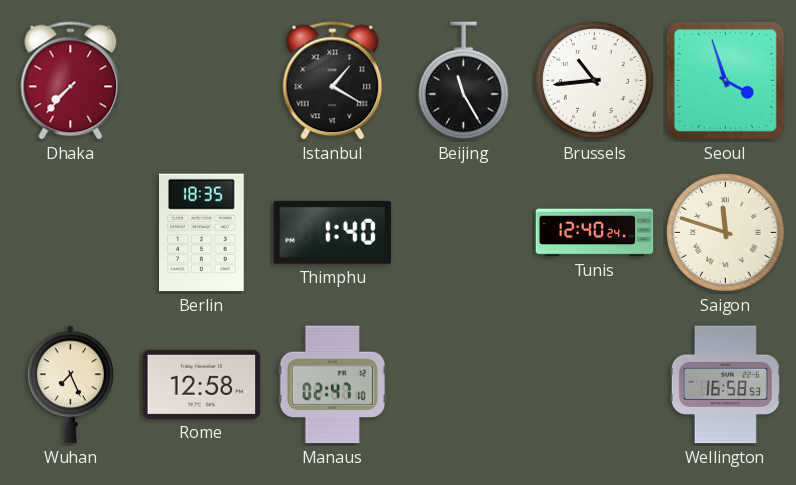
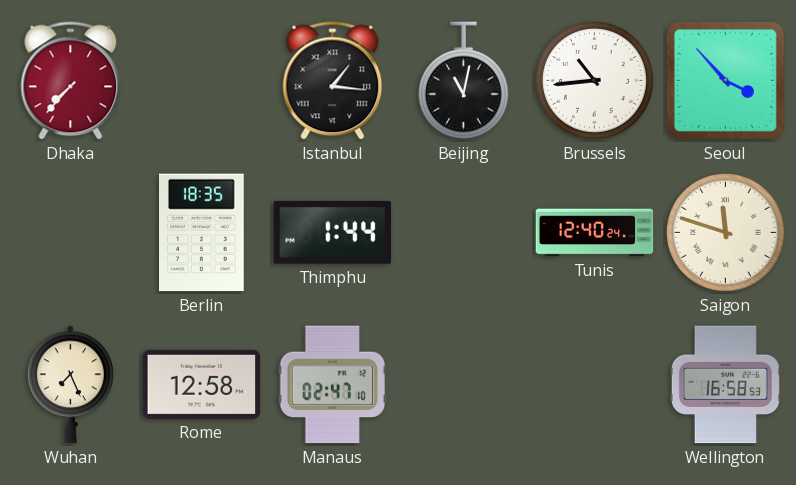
Istanbul: 1:20 -> 1:16 (333, 81)
Beijing: 11:25 -> 11:02 (463, 81)
Seoul: 3:57 -> 3:53 (725, 80)
Thimphu: 1:40 -> 1:44 (333, 232)
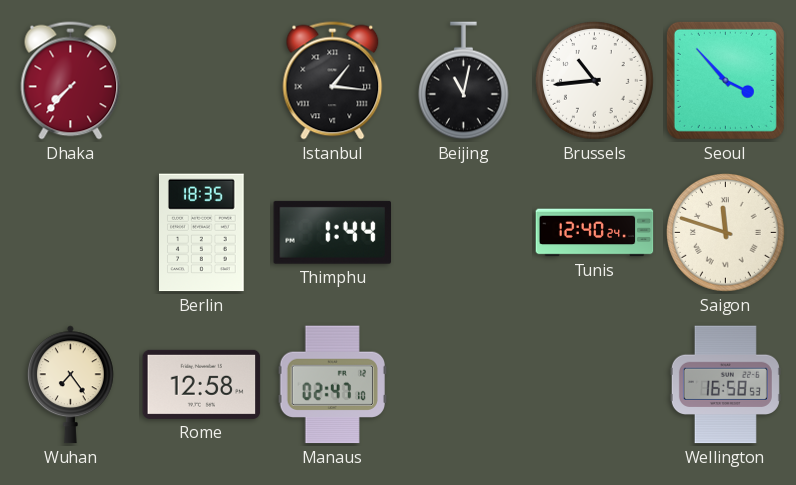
Wuhan: 7:26 -> 7:24 (70, 385)
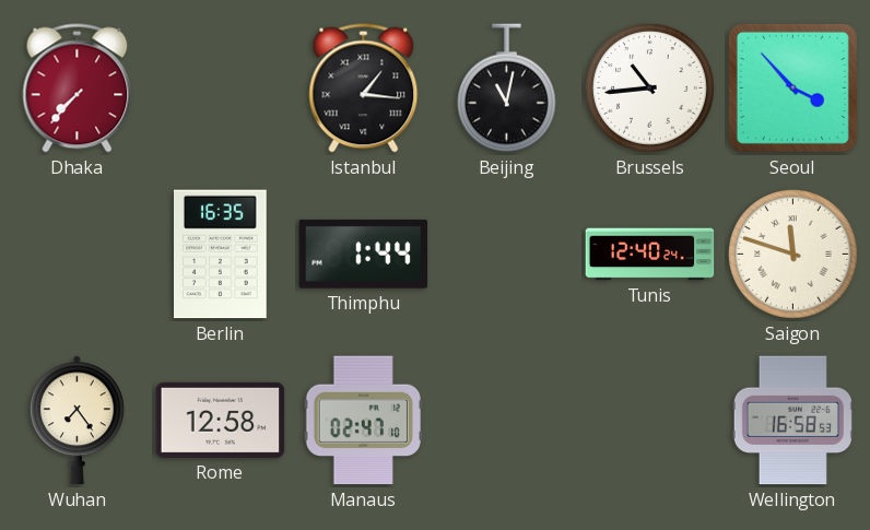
Berlin: 18:35 -> 16:35 (221, 255)
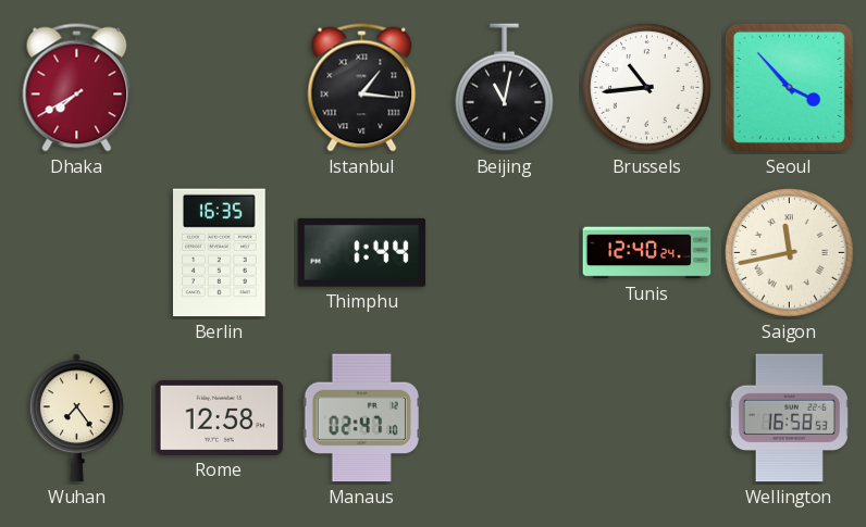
Dhaka: 7:37 -> 7:40 (77, 88)
Saigon: 11:48 -> 11:43 (790, 253)
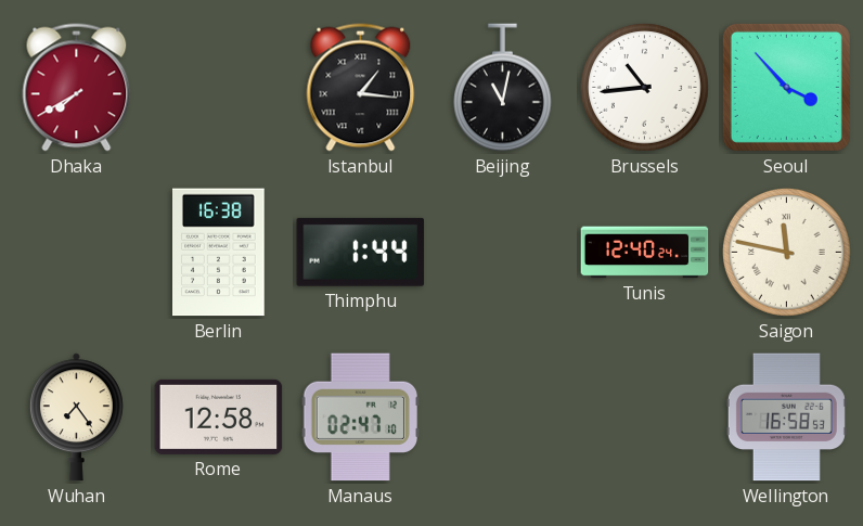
Berlin: 16:35 -> 16:38 (219, 253)
Saigon: 11:43 -> 11:47 (787, 253)
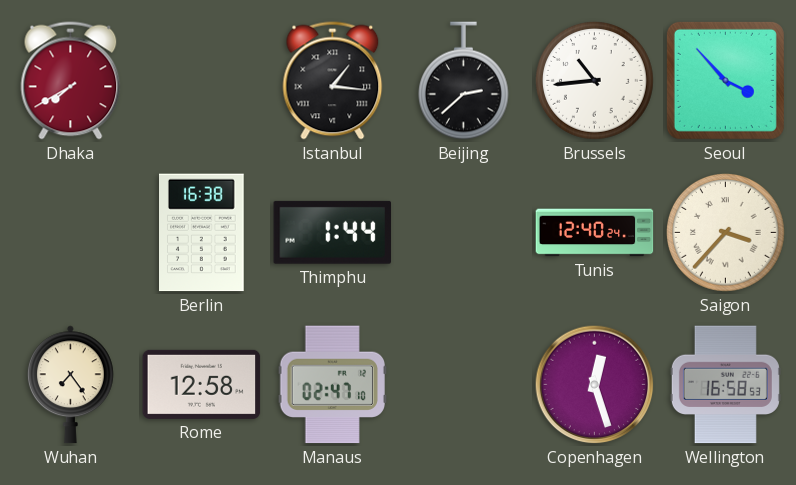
Beijing: 11:02 -> 2:38 (463, 81)
Saigon: 11:47 -> 3:37 (726, 233)
Copenhagen: none -> 12:27 (595, 385)
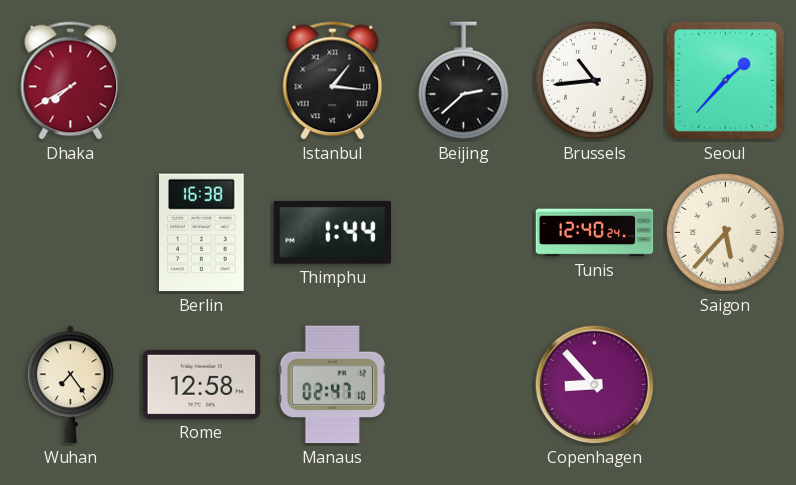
Seoul: 3:53 -> 1:37 (725, 80)
Saigon: 3:37 -> 5:37 (726, 233)
Copenhagen: 12:27 -> 8:53 (595, 385)
Wellington: 16:58 -> none (725, 385)
